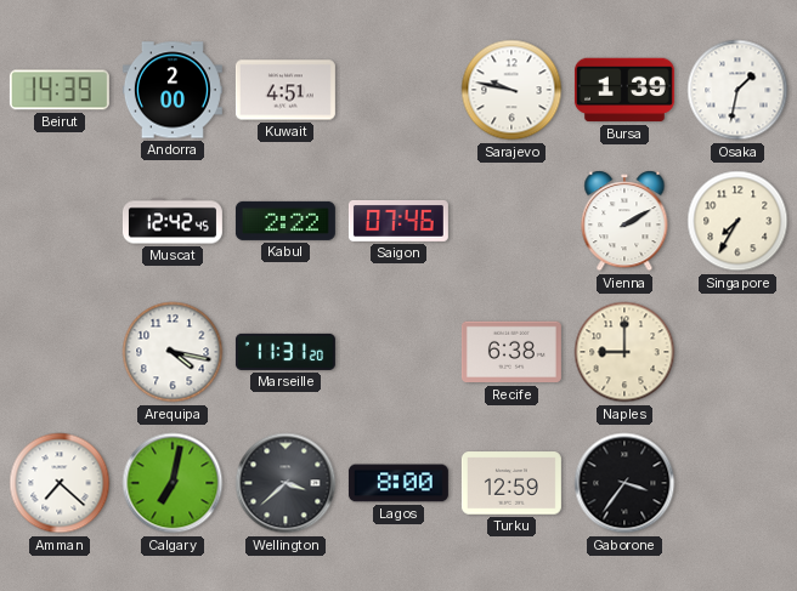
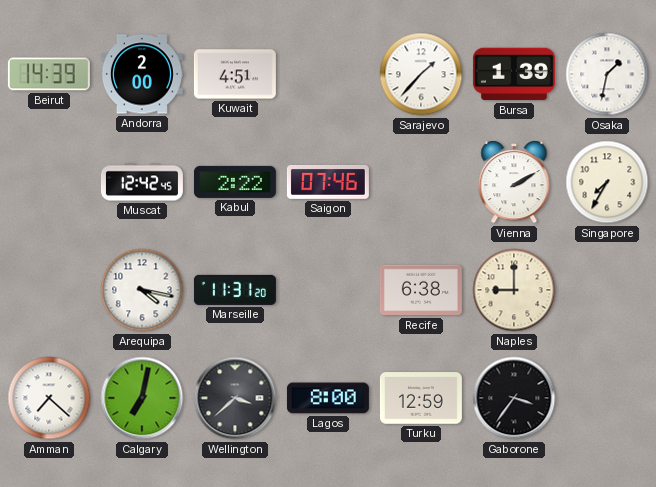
Sarajevo: 9:47 -> 1:37 (421, 74)
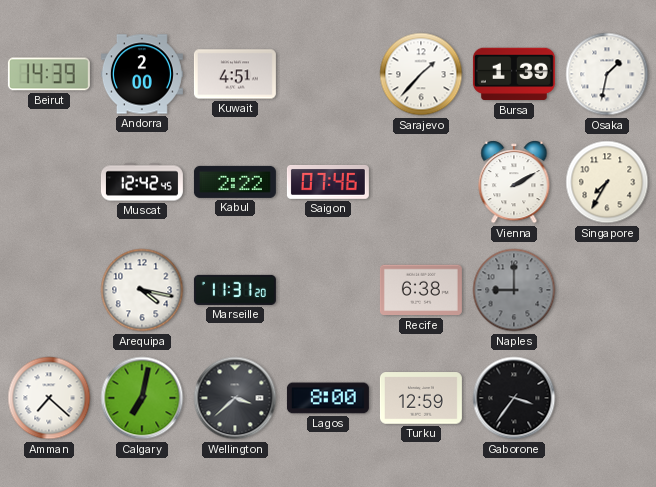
Naples dial: cream -> grey (514, 290)
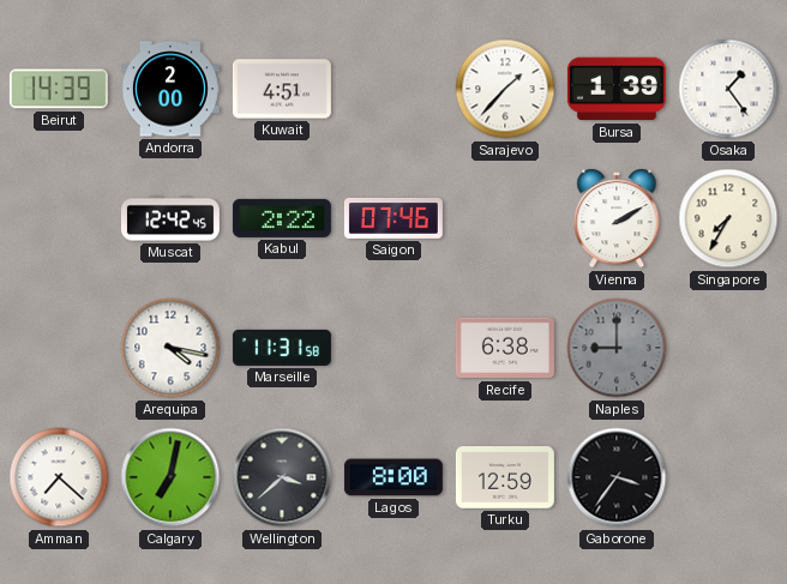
Osaka: 1:32 -> 1:24 (728, 89)
Marseille: 11:31:20 -> 11:31:58 (282, 348)
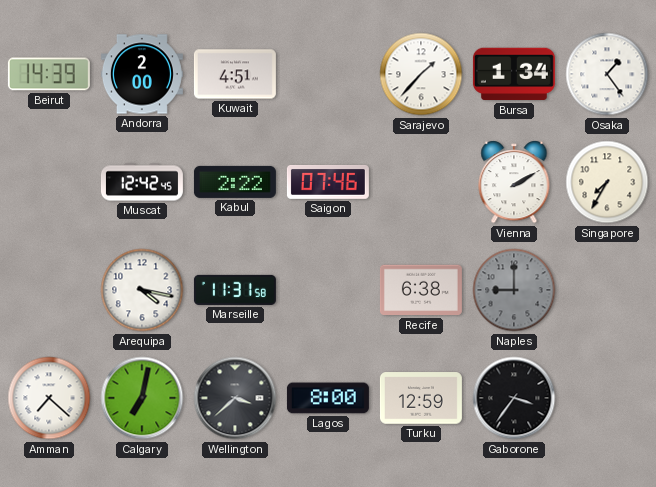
Bursa: 1:39 -> 1:34 (514, 74)
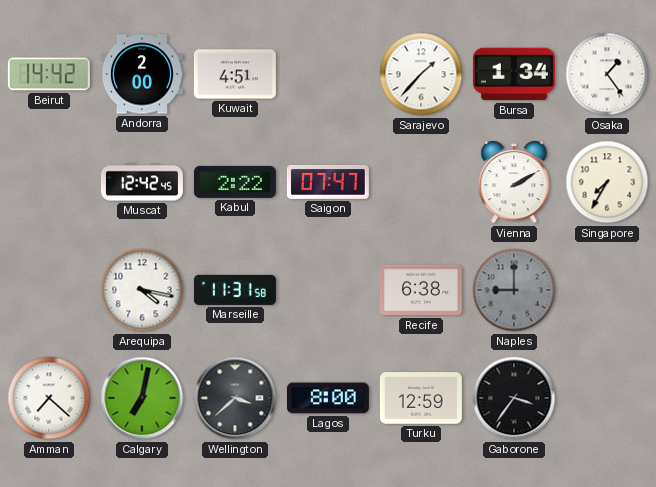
Beirut: 14:39 -> 14:42 (49, 74)
Saigon: 07:46 -> 07:47 (328, 182)
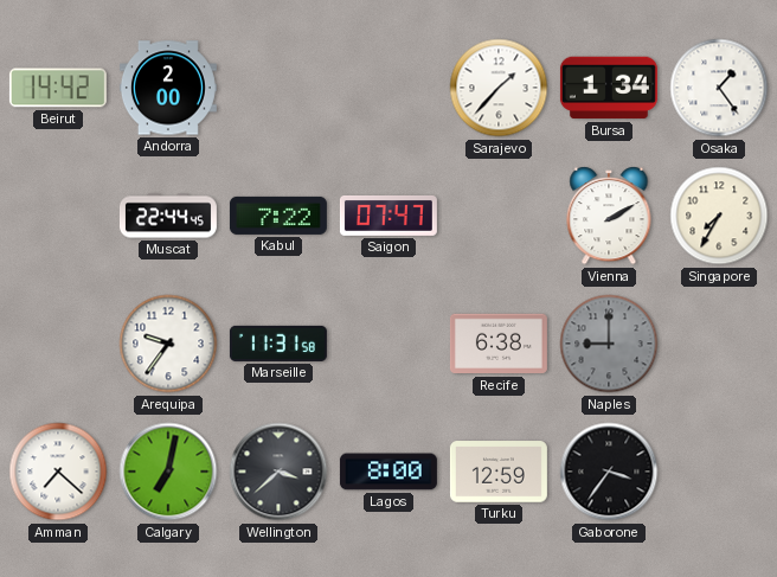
Kuwait: 4:51 -> none (235, 74)
Muscat: 12:42 -> 22:44 (168, 216)
Kabul: 2:22 -> 7:22 (278, 216)
Arequipa: 4:17 -> 9:36 (168, 344)
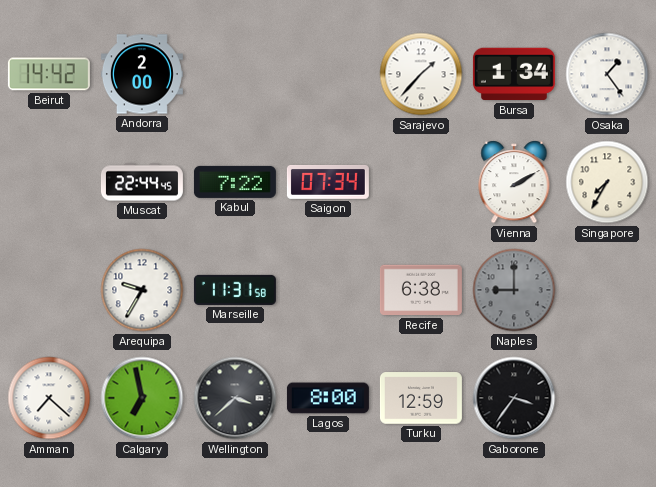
Saigon: 07:47 -> 07:34 (328, 182)
Arequipa: 9:36 -> 9:35 (142, 290)
Calgary: 7:02 -> 6:58 (142, 398)
